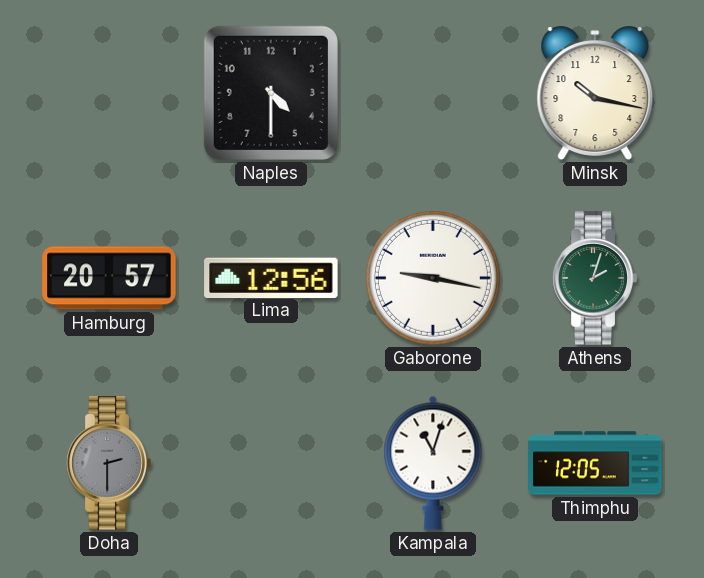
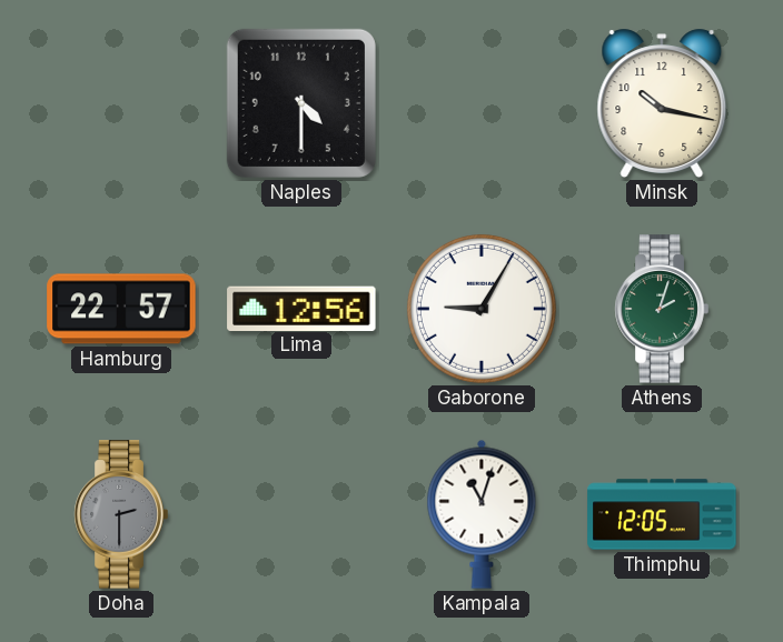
Hamburg: 20:57 -> 22:57 (121, 309)
Gaborone: 9:17 -> 9:05 (482, 309)
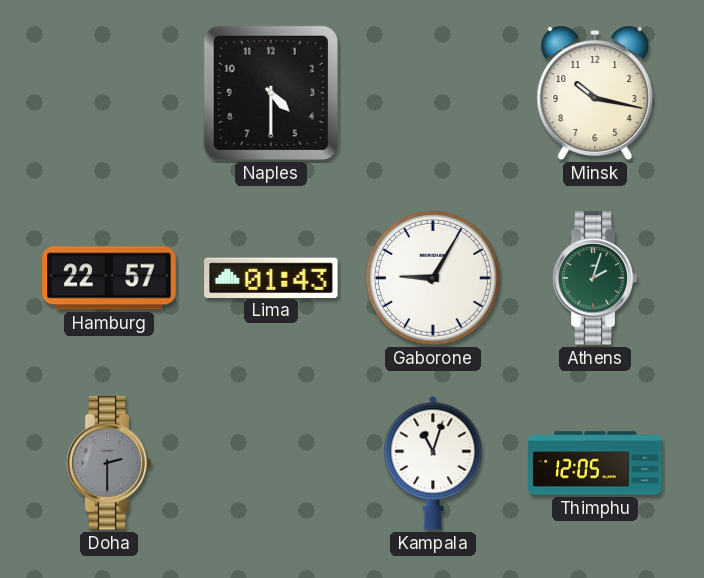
Lima: 12:56 -> 01:43 (271, 277)
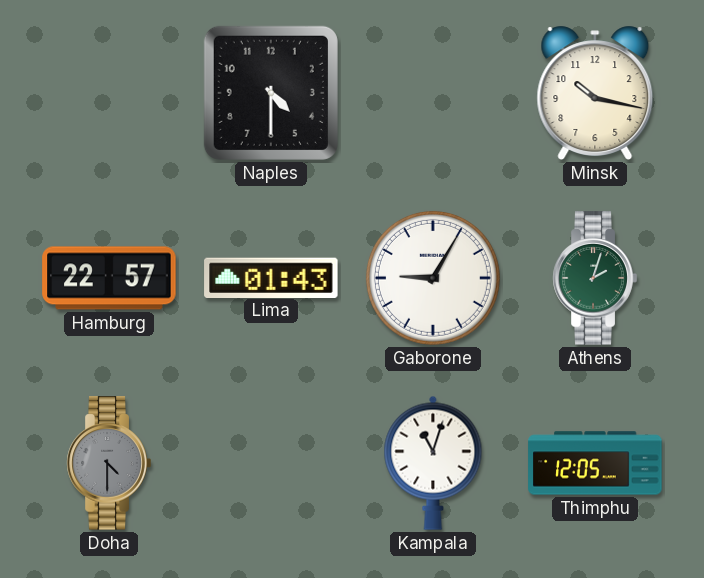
Doha: 2:30 -> 4:30 (109, 463)
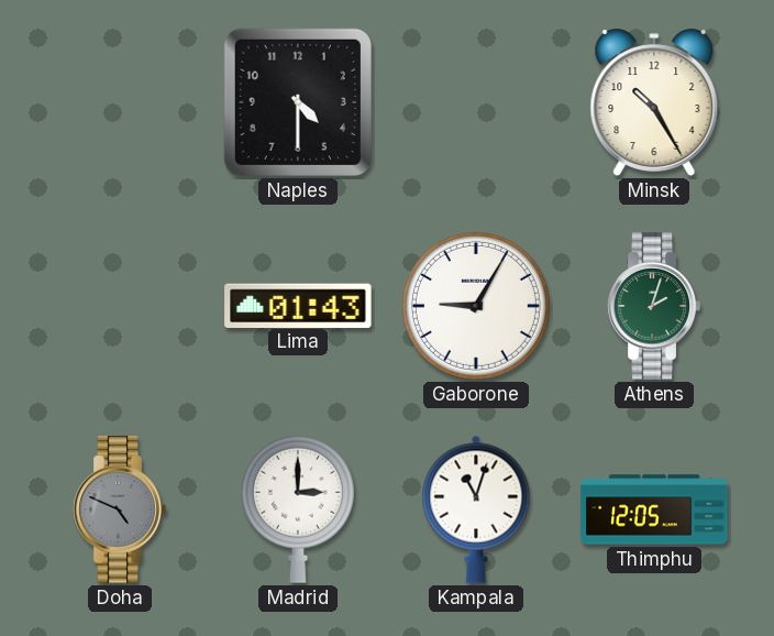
Minsk: 10:17 -> 10:25 (654, 102)
Hamburg: 22:57 -> none (109, 278)
Doha: 4:30 -> 4:49 (120, 509)
Madrid: none -> 3:00 (298, 509)
